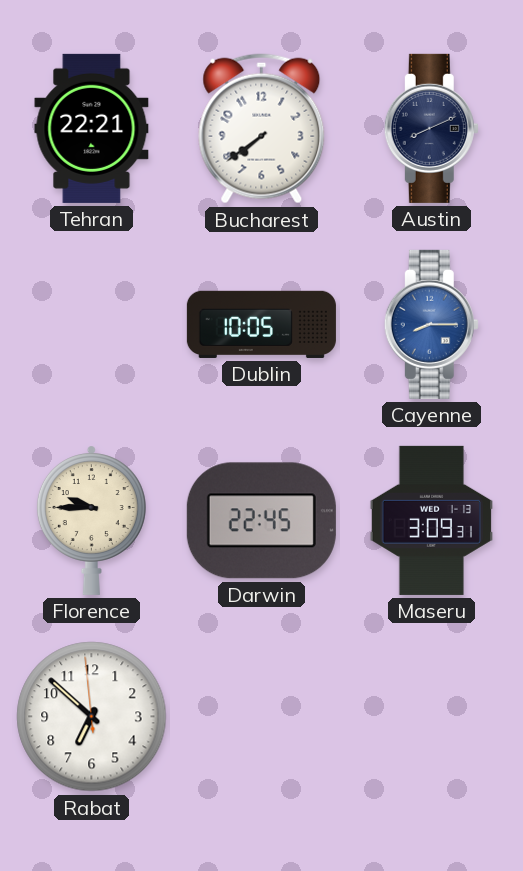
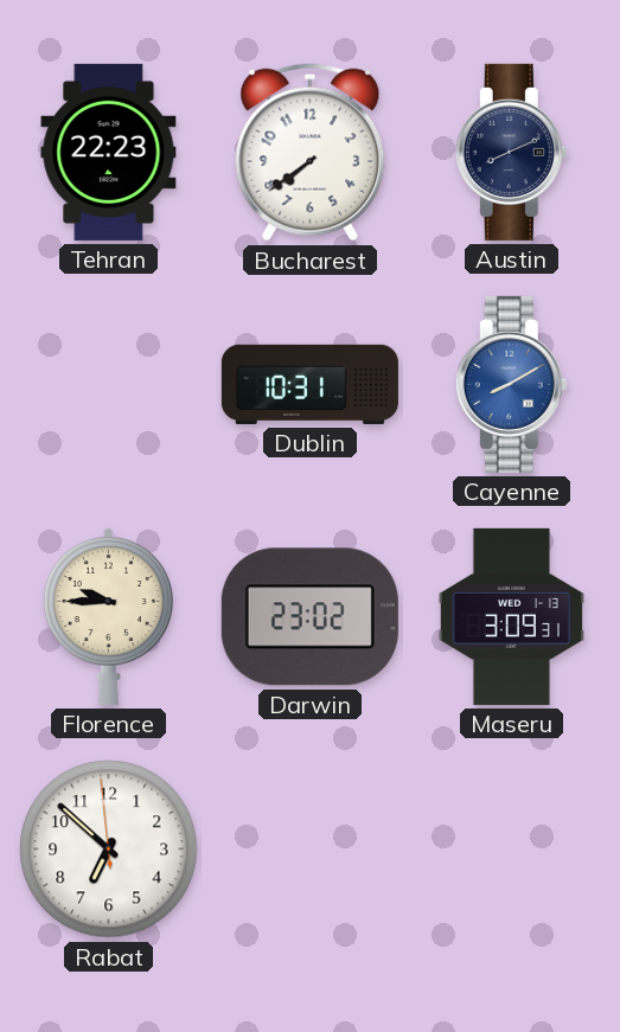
Tehran: 22:21 -> 22:23 (109, 152)
Dublin: 10:05 -> 10:31 (309, 384)
Cayenne: 8:15 -> 8:10 (511, 384)
Darwin: 22:45 -> 23:02 (309, 617)
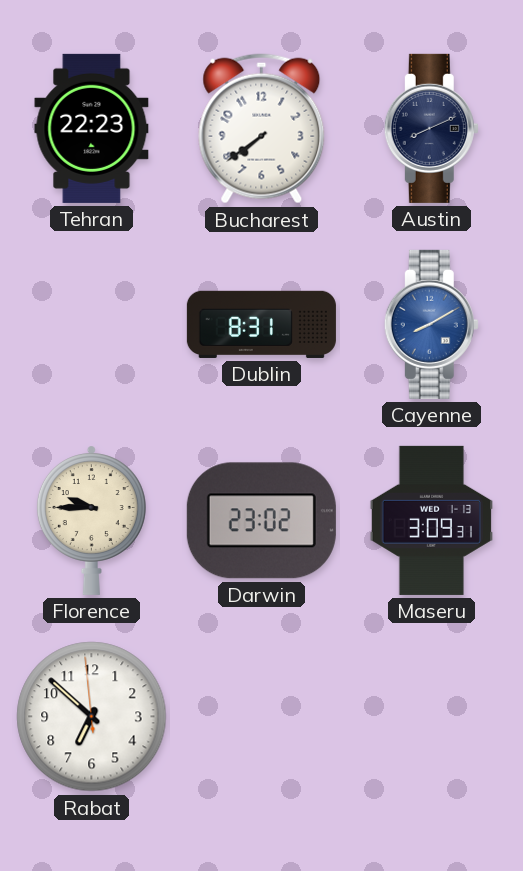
Dublin: 10:31 -> 8:31 (261, 324)
